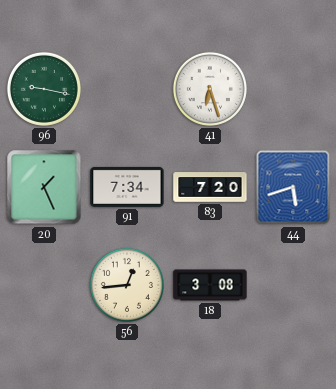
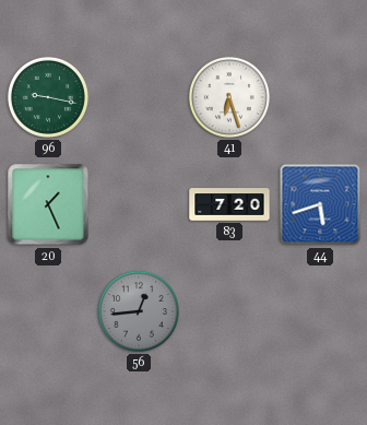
91: 7:34 -> none (127, 187)
56 dial: cream -> grey (139, 311)
18: 3:08 -> none (210, 285)
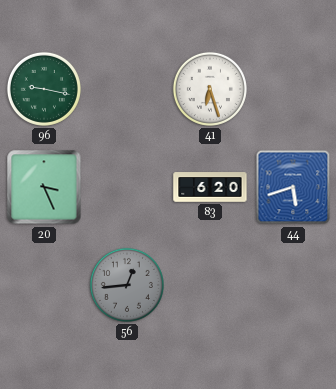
20: 1:26 -> 3:26 (44, 187)
83: 7:20 -> 6:20 (210, 187)
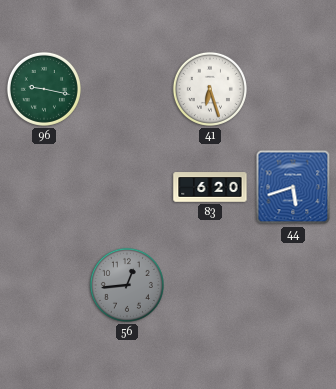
20: 3:26 -> none (44, 187)
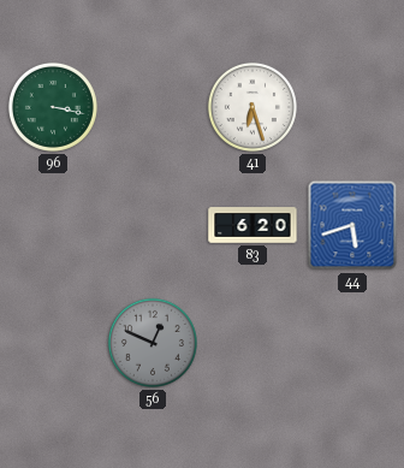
96: 9:17 -> 3:17 (53, 107)
56: 12:44 -> 12:49 (153, 343)
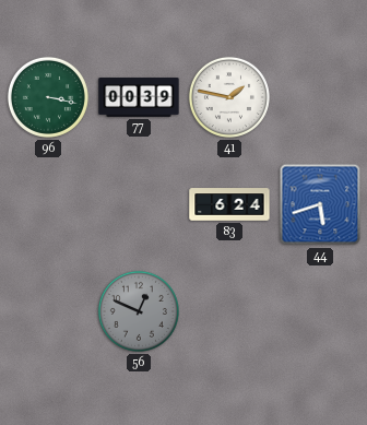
77: none -> 00:39 (139, 97)
41: 6:27 -> 1:47 (229, 97)
83: 6:20 -> 6:24 (229, 204)
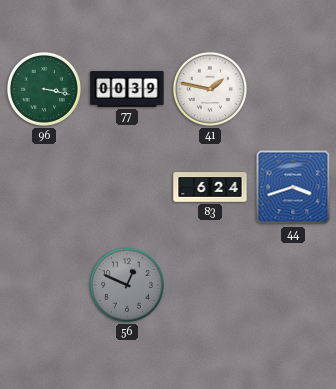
44: 5:42 -> 3:42 (293, 187)
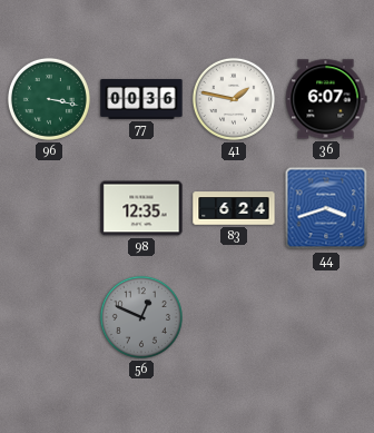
77: 00:39 -> 00:36 (141, 99)
36: none -> 6:07 (326, 99)
98: none -> 12:35 (141, 208)
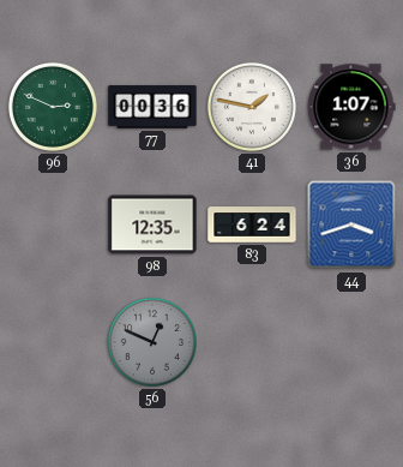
96: 3:17 -> 2:49 (53, 107)
36: 6:07 -> 1:07 (351, 107)
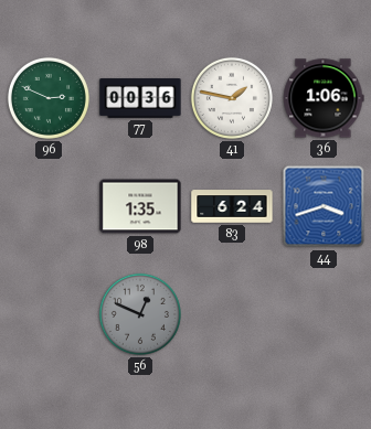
36: 1:07 -> 1:06 (324, 98)
98: 12:35 -> 1:35 (140, 206)
